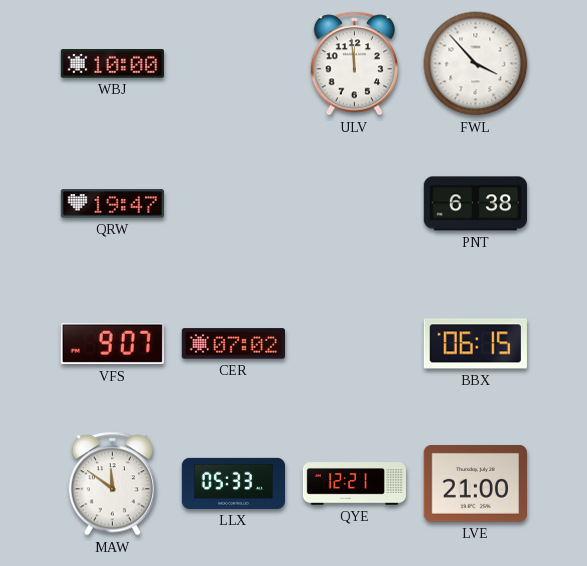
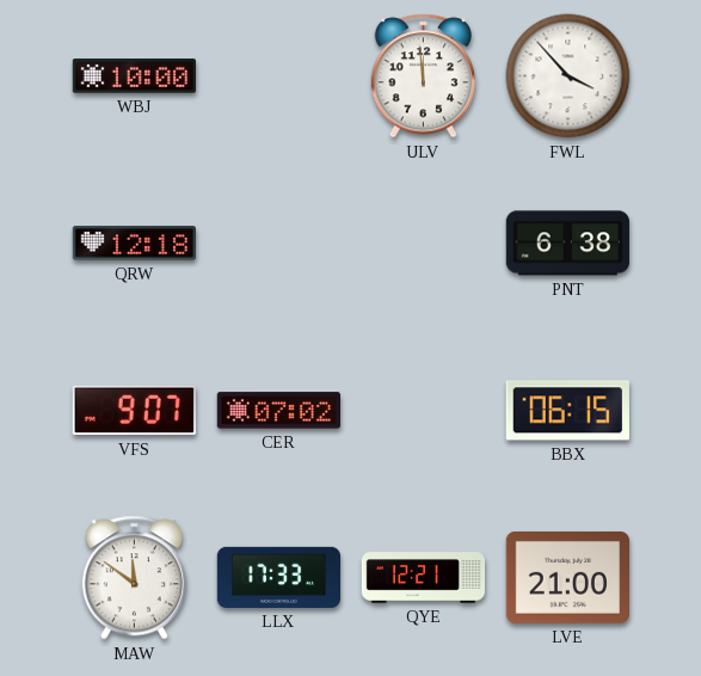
QRW: 19:47 -> 12:18 (134, 244)
LLX: 05:33 -> 17:33 (278, 577)
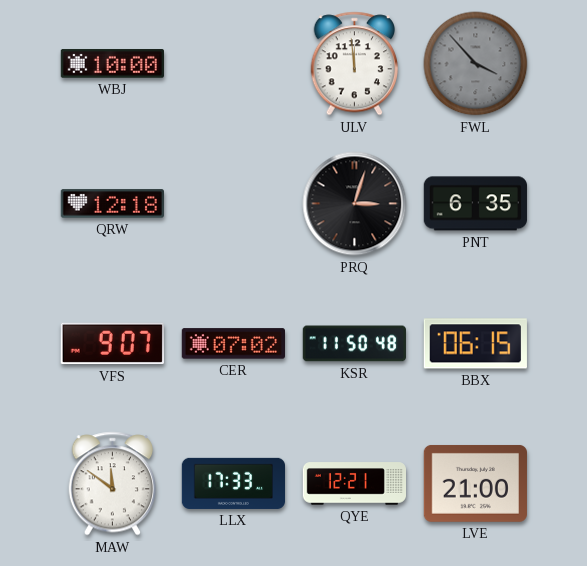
FWL dial: white -> grey (476, 64)
PRQ: none -> 3:03 (355, 204)
PNT: 6:38 -> 6:35 (475, 204)
KSR: none -> 11:50 (354, 344)
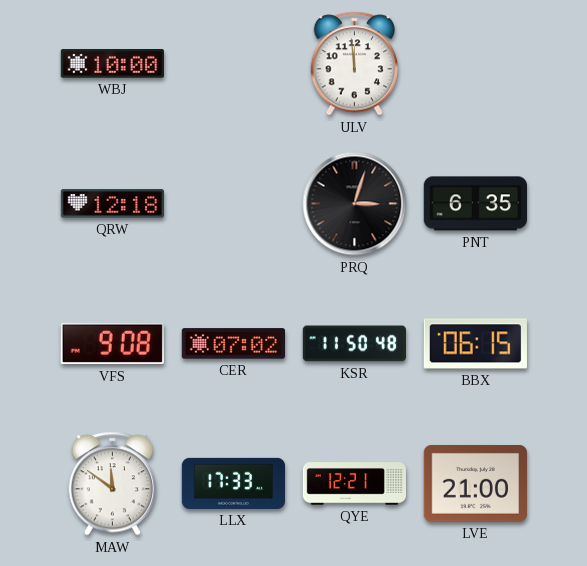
FWL: 3:53 -> none (476, 64)
VFS: 9:07 -> 9:08 (112, 344)
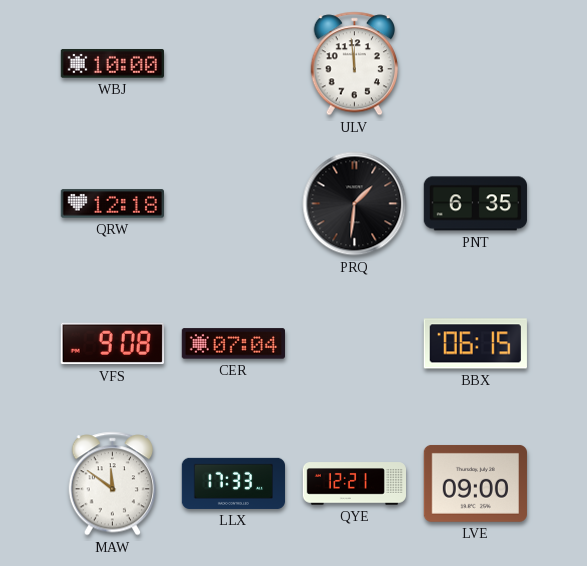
PRQ: 3:03 -> 1:31 (355, 204)
CER: 07:02 -> 07:04 (233, 344)
KSR: 11:50 -> none (354, 344)
LVE: 21:00 -> 09:00 (475, 483)
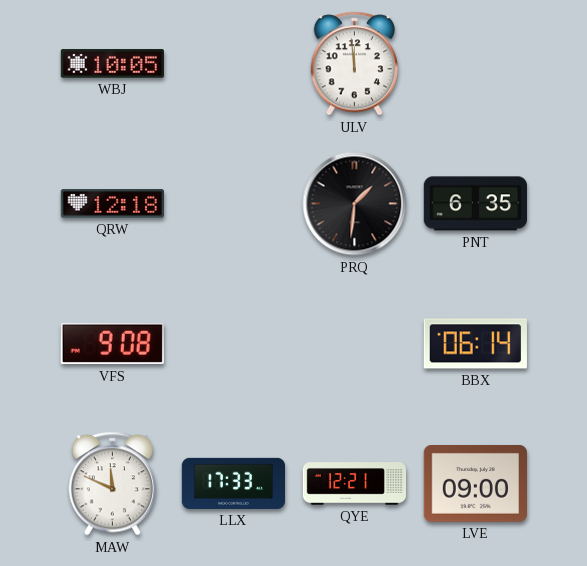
WBJ: 10:00 -> 10:05 (112, 64)
CER: 07:04 -> none (233, 344)
BBX: 06:15 -> 06:14 (475, 344)
MAW: 11:51 -> 11:49 (113, 484)
